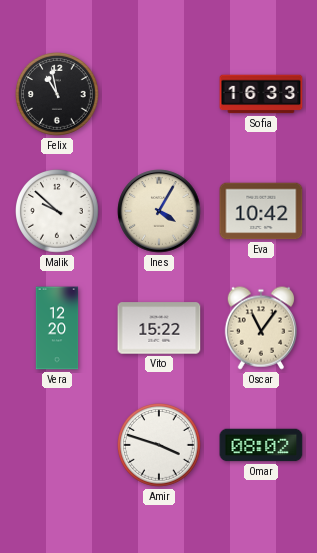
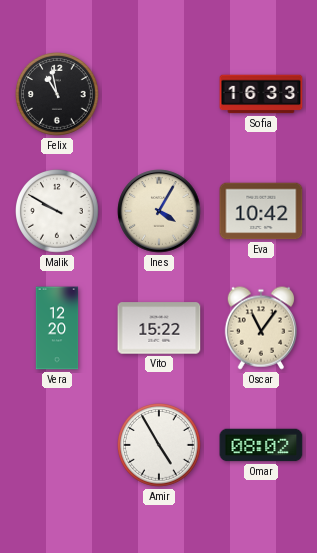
Malik: 9:52 -> 9:50 (58, 212)
Amir: 3:48 -> 4:55 (160, 446)
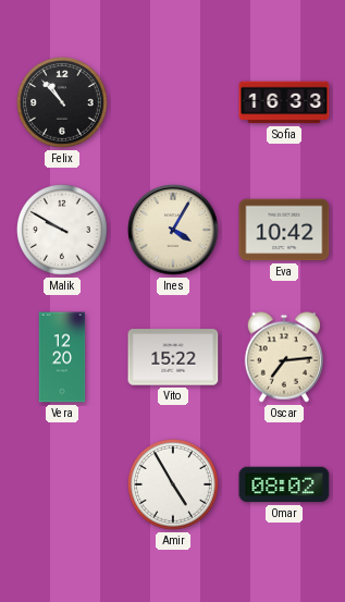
Felix: 10:58 -> 10:53 (63, 103)
Oscar: 11:06 -> 7:14 (284, 357)
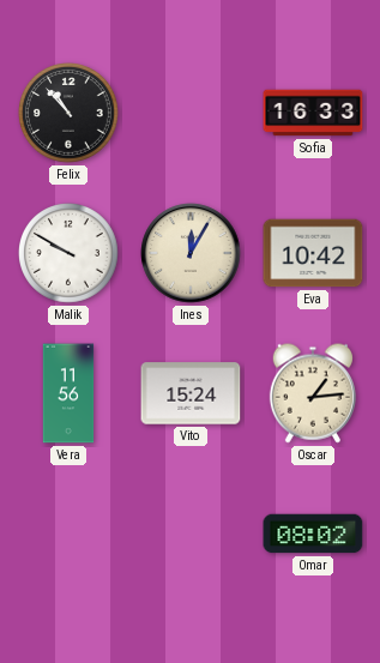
Ines: 4:05 -> 12:05 (191, 253)
Vera: 12:20 -> 11:56 (68, 393)
Vito: 15:22 -> 15:24 (191, 393)
Oscar: 7:14 -> 1:14 (313, 393)
Amir: 4:55 -> none (174, 486)
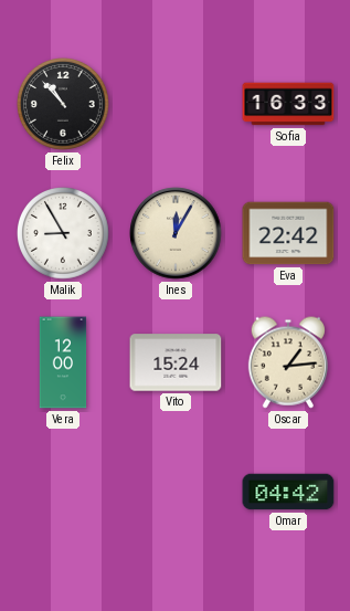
Malik: 9:50 -> 8:55 (64, 234)
Eva: 10:42 -> 22:42 (288, 233)
Vera: 11:56 -> 12:00 (63, 362)
Omar: 08:02 -> 04:42 (288, 492)
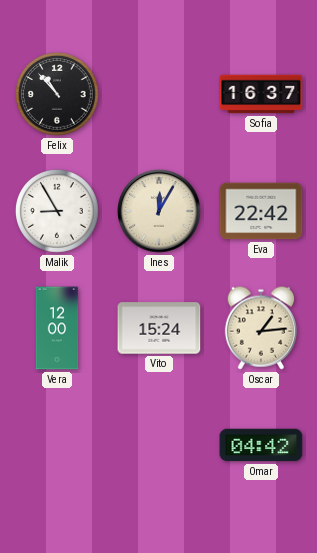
Sofia: 16:33 -> 16:37 (261, 94)
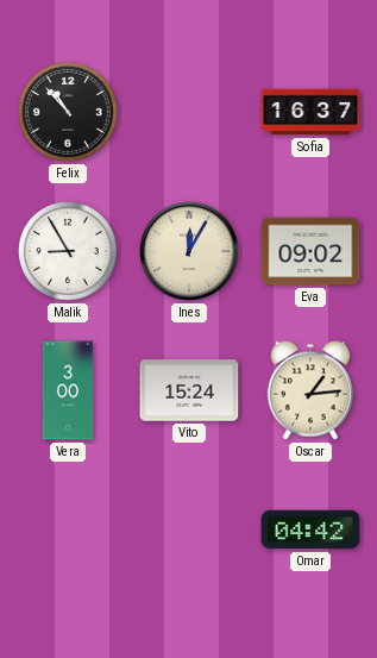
Eva: 22:42 -> 09:02 (310, 251)
Vera: 12:00 -> 3:00 (68, 390)
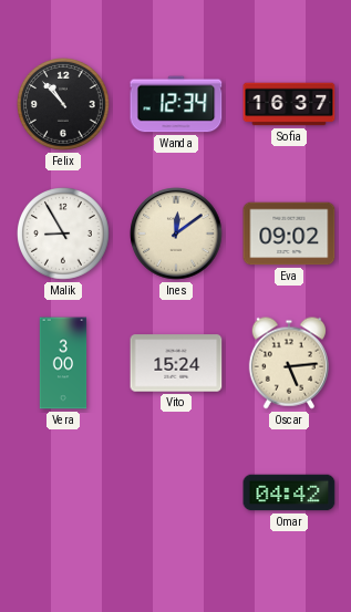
Wanda: none -> 12:34 (176, 104)
Ines: 12:05 -> 12:09 (176, 234)
Oscar: 1:14 -> 5:14 (289, 363)
